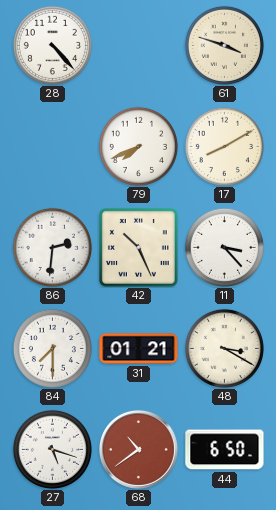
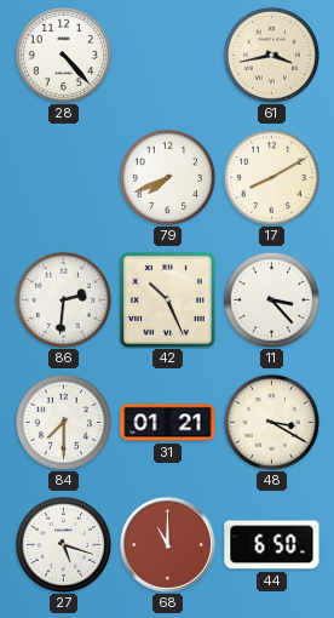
61: 3:48 -> 3:43 (271, 55)
68: 10:39 -> 11:00 (167, 544)
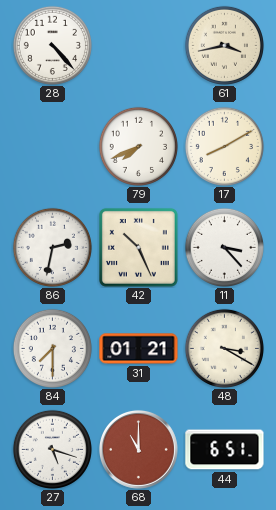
86: 2:31 -> 2:32 (52, 247)
44: 6:50 -> 6:51 (225, 450)
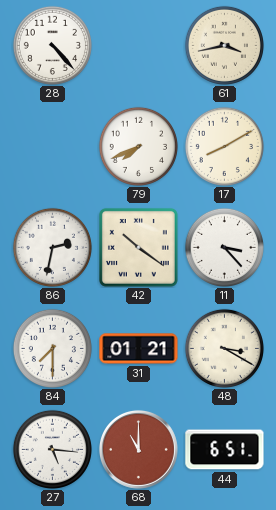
42: 10:26 -> 10:21 (138, 247)
27: 5:18 -> 5:16 (52, 449)
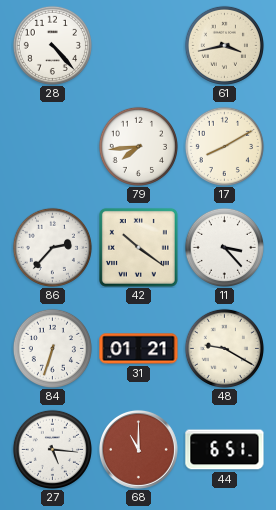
79: 7:41 -> 7:44 (138, 146)
86: 2:32 -> 2:37 (52, 247)
84: 7:30 -> 6:33 (52, 348)
48: 3:20 -> 9:20 (224, 348)
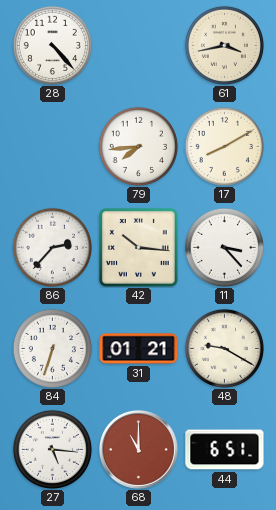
42: 10:21 -> 10:16 (138, 247)
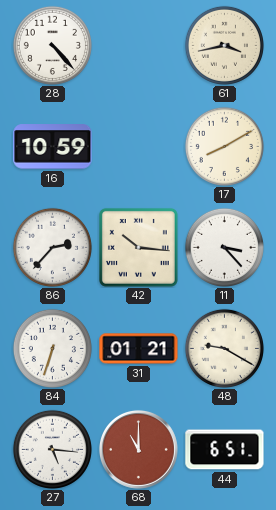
16: none -> 10:59 (53, 147)
79: 7:44 -> none (138, 146)
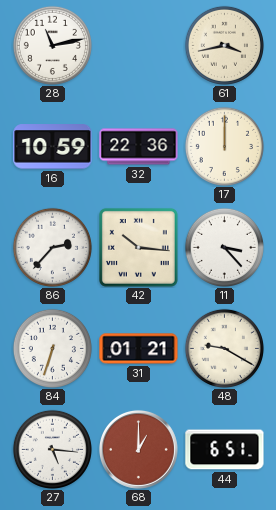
28: 4:23 -> 11:13 (52, 45)
32: none -> 22:36 (139, 147)
17: 8:10 -> 12:00 (224, 146)
68: 11:00 -> 1:00 (138, 449)
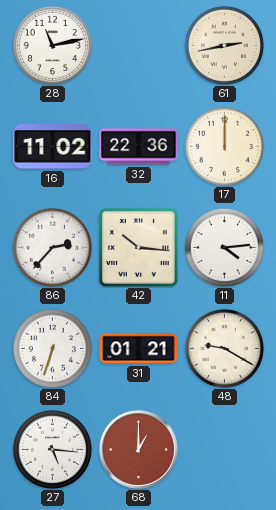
61: 3:43 -> 2:43 (224, 45)
16: 10:59 -> 11:02 (53, 147)
11: 3:23 -> 4:14 (224, 247)
44: 6:51 -> none (225, 450)
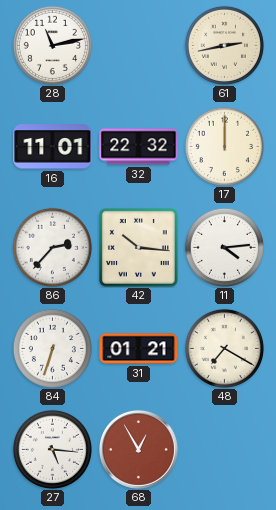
16: 11:02 -> 11:01 (53, 147)
32: 22:36 -> 22:32 (139, 147)
48: 9:20 -> 7:20 (224, 348)
68: 1:00 -> 12:55 (138, 449)
